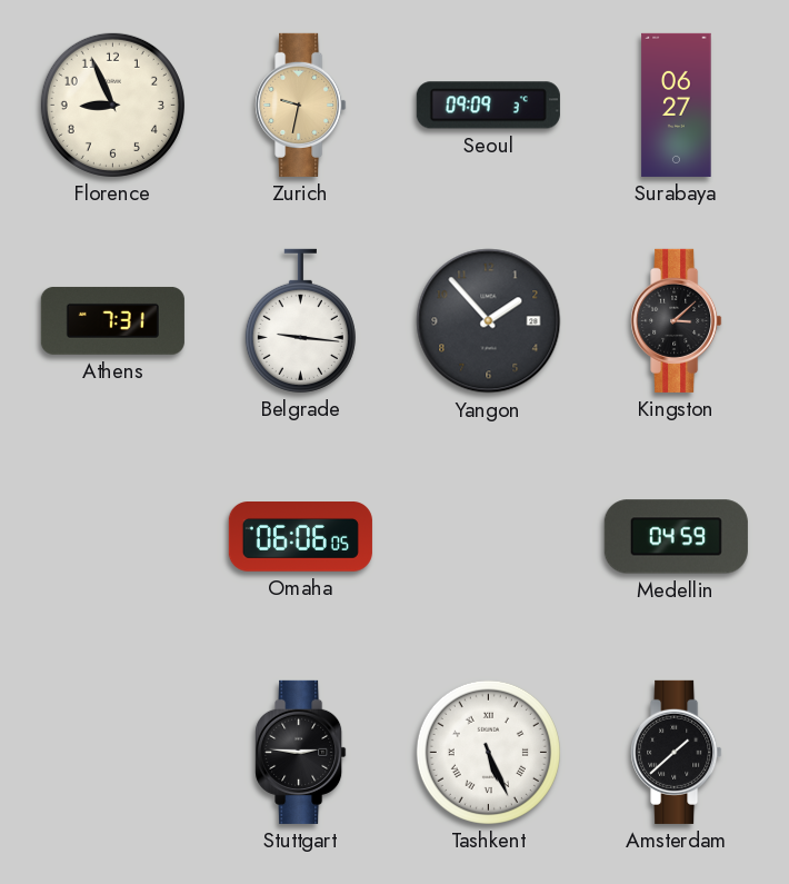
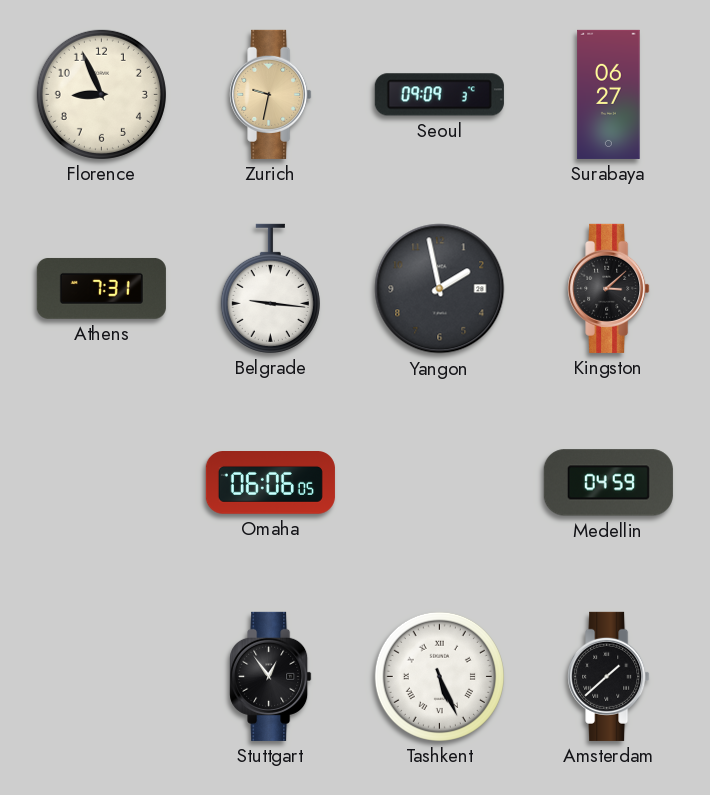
Yangon: 1:53 -> 1:58 (440, 289)
Stuttgart: 2:46 -> 12:54 (271, 676)
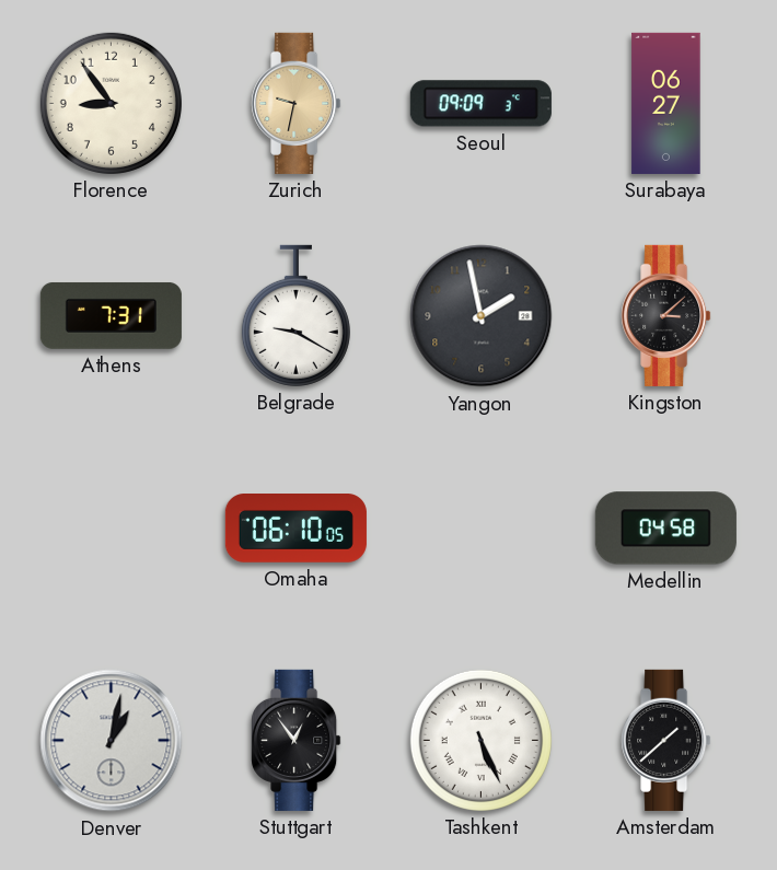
Florence: 8:56 -> 8:54 (111, 103)
Belgrade: 9:16 -> 9:20 (295, 315)
Omaha: 06:06 -> 06:10 (295, 529)
Medellin: 04:59 -> 04:58 (665, 529)
Denver: none -> 1:02 (112, 741)
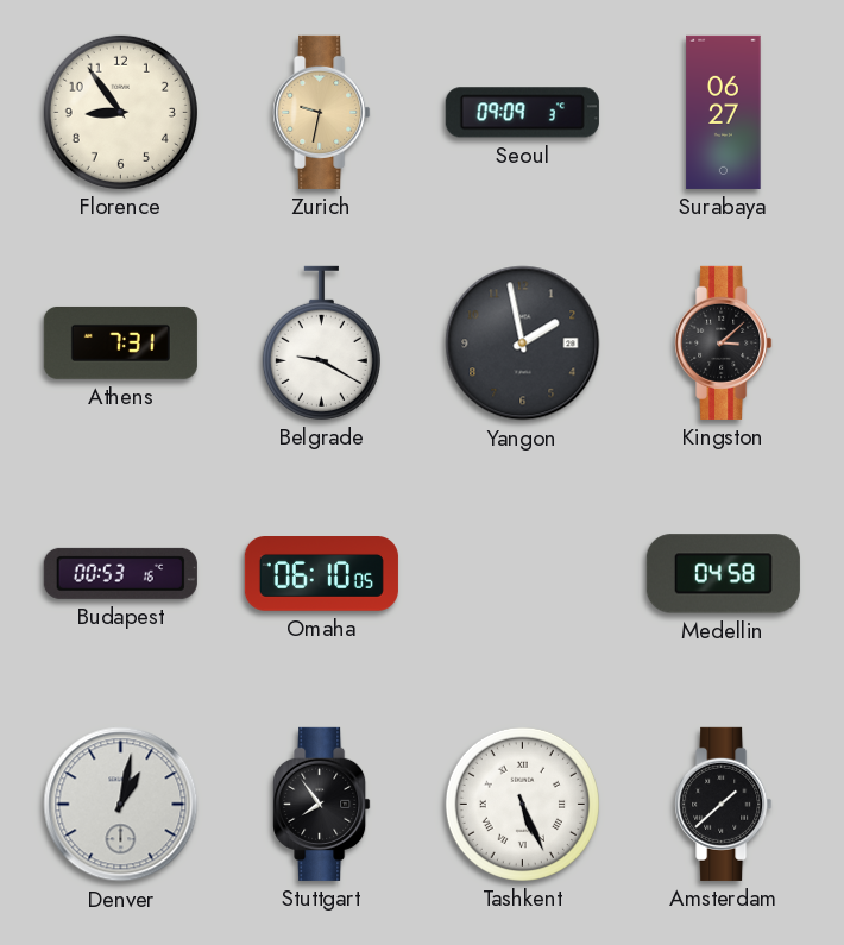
Budapest: none -> 00:53 (120, 573)
Stuttgart: 12:54 -> 7:54 (322, 804)
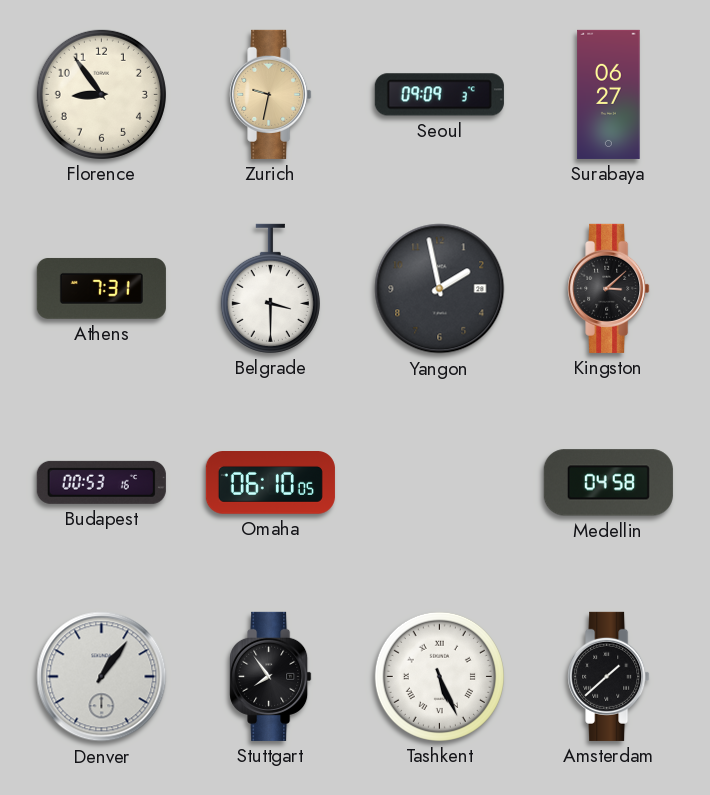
Belgrade: 9:20 -> 3:30 (270, 288)
Denver: 1:02 -> 1:06 (102, 677)
